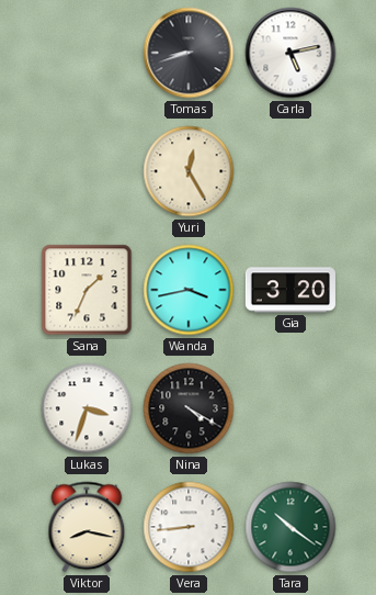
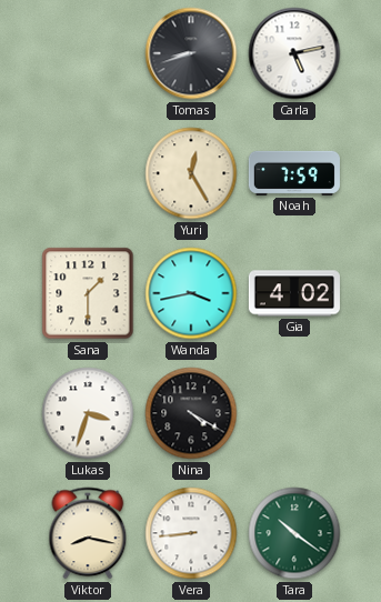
Noah: none -> 7:59 (294, 173)
Sana: 1:34 -> 1:30 (88, 293)
Gia: 3:20 -> 4:02 (294, 293)
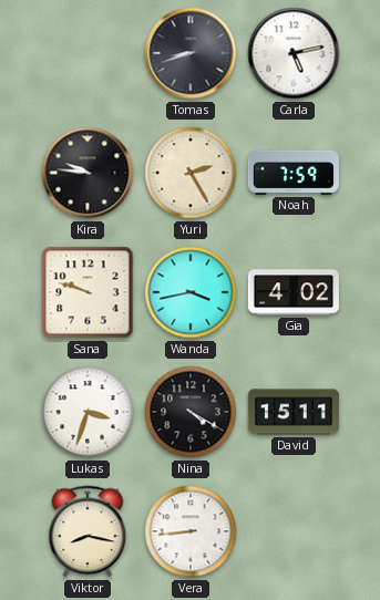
Kira: none -> 9:46 (88, 173)
Yuri: 12:25 -> 2:25 (191, 173)
Sana: 1:30 -> 9:48 (88, 292)
David: none -> 15:11 (294, 412)
Tara: 10:21 -> none (294, 533)
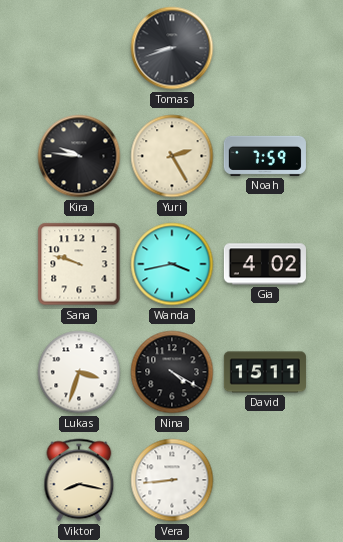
Carla: 5:13 -> none (294, 53)
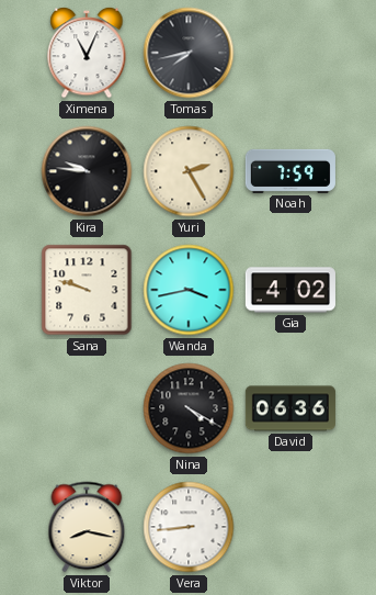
Ximena: none -> 11:04 (87, 53)
Tomas: 8:42 -> 7:43 (189, 53)
Lukas: 3:33 -> none (79, 372)
David: 15:11 -> 06:36 (290, 408)
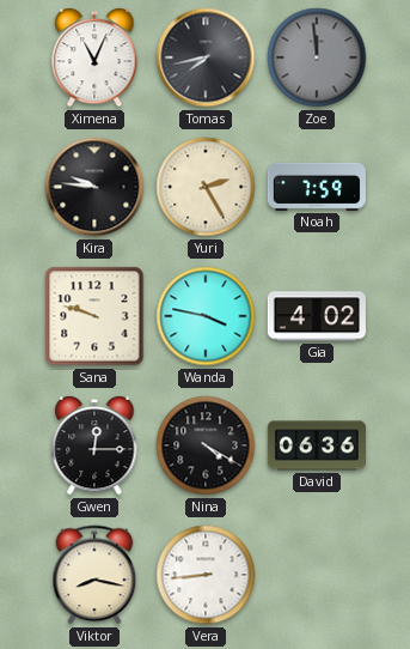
Zoe: none -> 11:59 (317, 57)
Wanda: 3:43 -> 3:47 (206, 316)
Gwen: none -> 12:15 (94, 445)
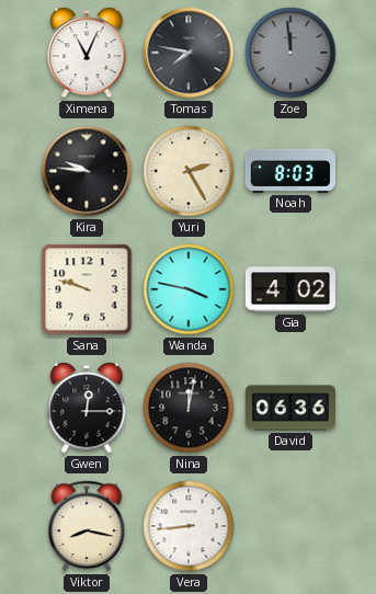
Tomas: 7:43 -> 7:47 (189, 53)
Noah: 7:59 -> 8:03 (290, 171)
Nina: 4:20 -> 12:02 (189, 408)
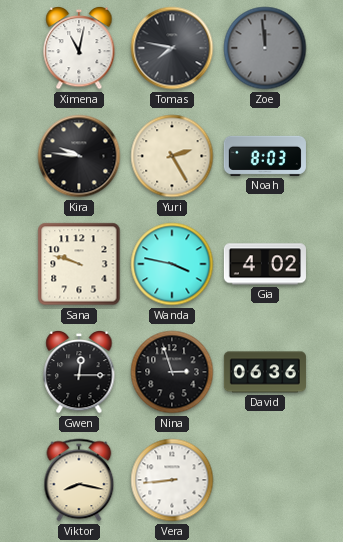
Ximena: 11:04 -> 11:02 (79, 48)
Nina: 12:02 -> 2:57 (172, 372)
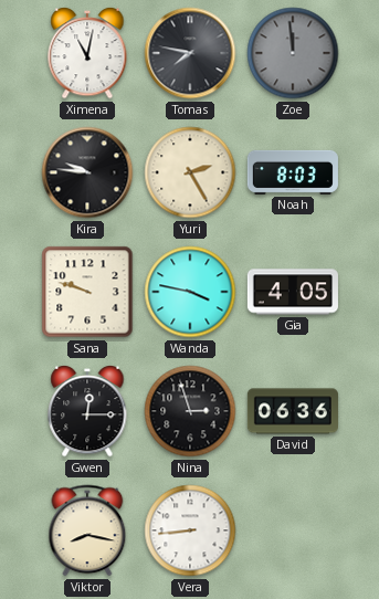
Gia: 4:02 -> 4:05 (293, 292)
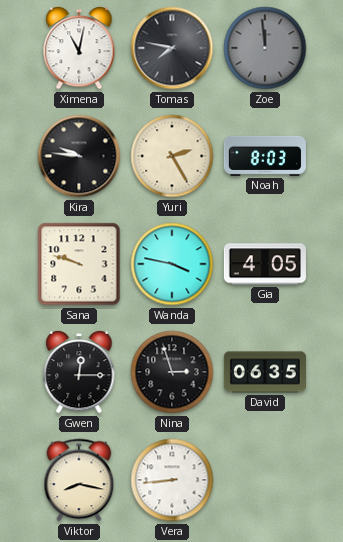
David: 06:36 -> 06:35 (265, 372)
